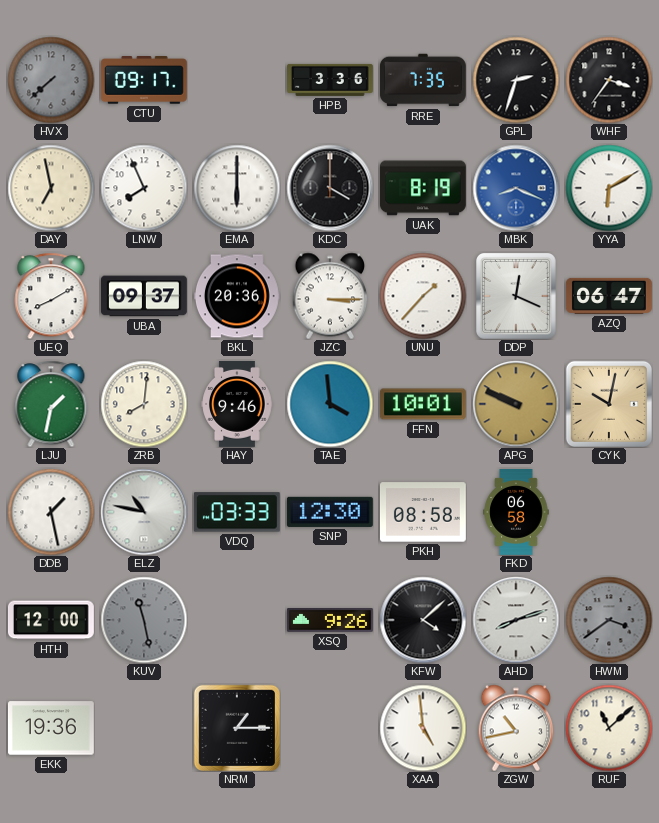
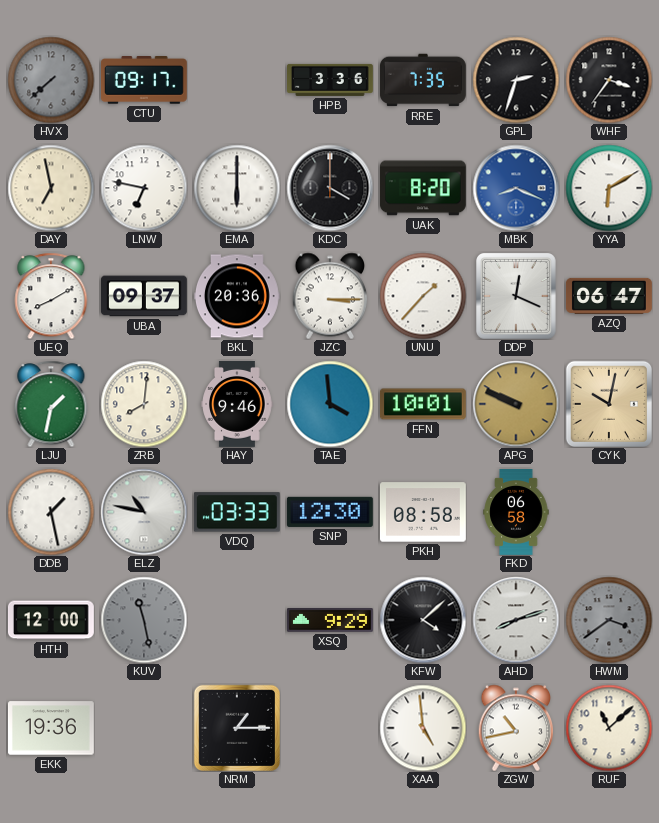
LNW: 7:56 -> 6:47 (144, 188)
UAK: 8:19 -> 8:20 (423, 188)
XSQ: 9:26 -> 9:29 (330, 621)
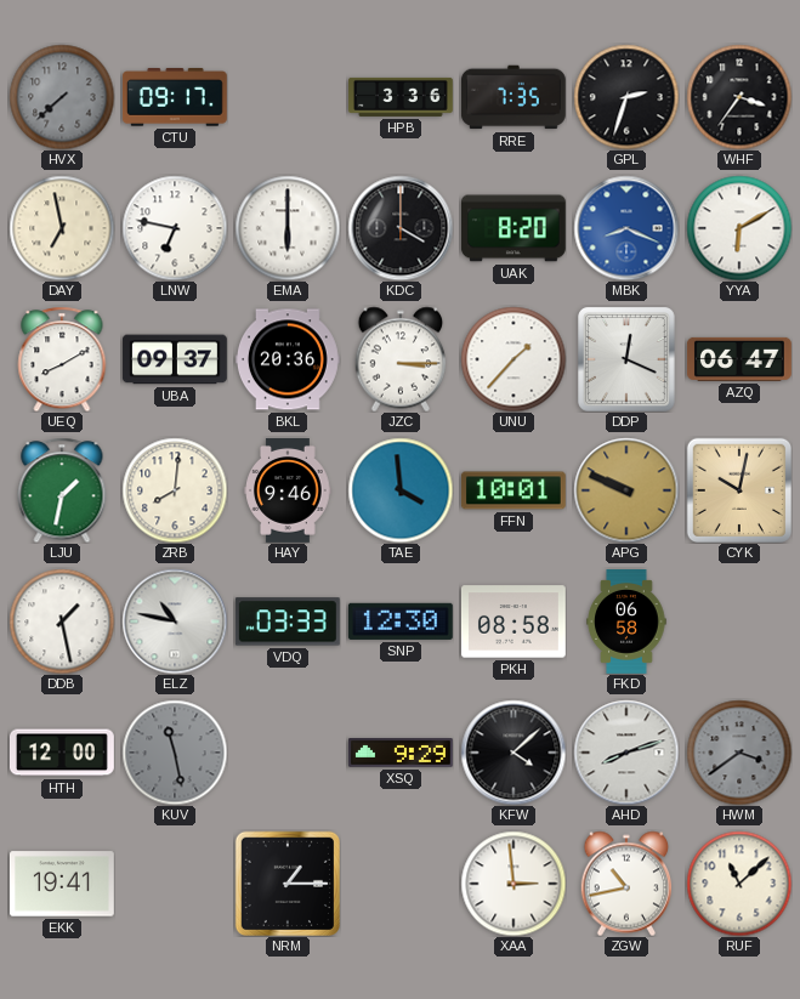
EKK: 19:36 -> 19:41 (62, 884)
XAA: 4:59 -> 2:59 (514, 884)
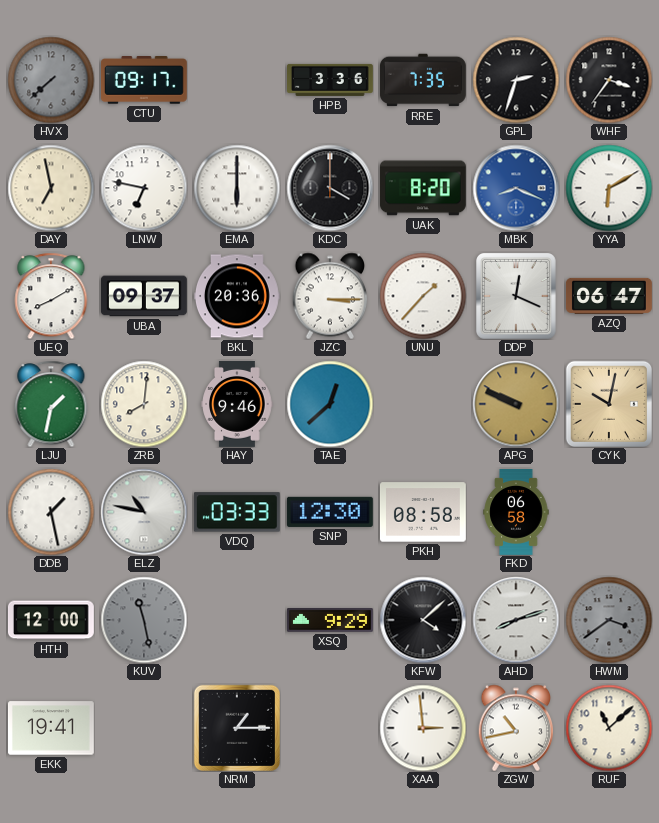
TAE: 3:59 -> 12:38 (330, 404)
FFN: 10:01 -> none (514, 490)
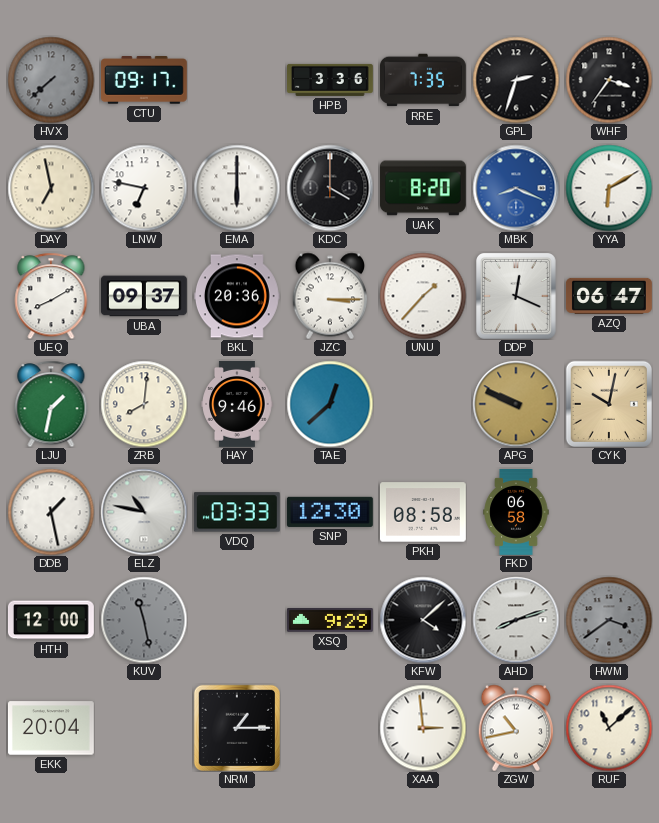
EKK: 19:41 -> 20:04 (51, 728)
